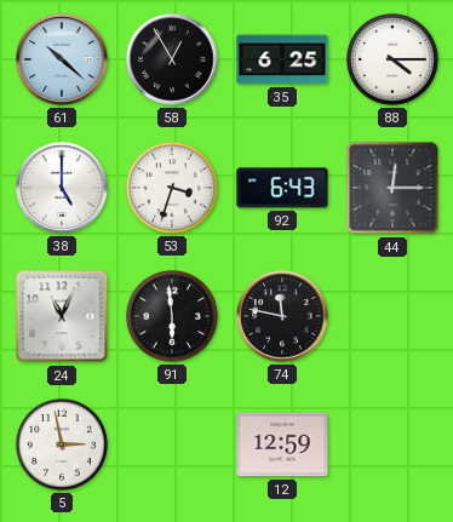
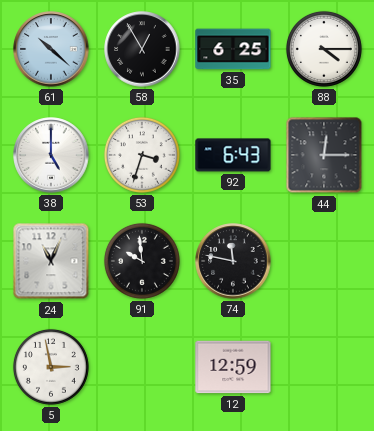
91: 5:59 -> 9:59 (142, 261)
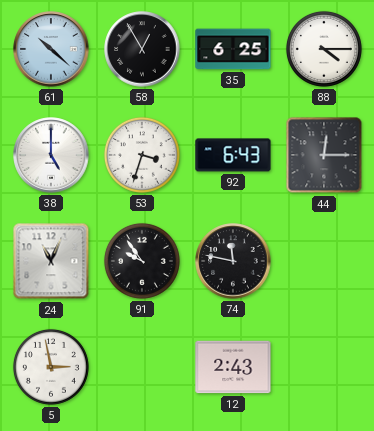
91: 9:59 -> 9:54 (142, 261)
12: 12:59 -> 2:43 (233, 367)
